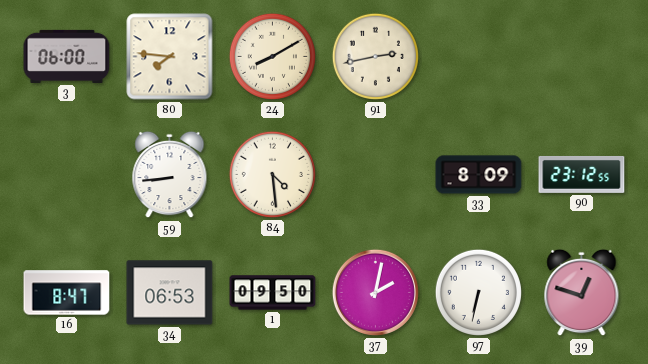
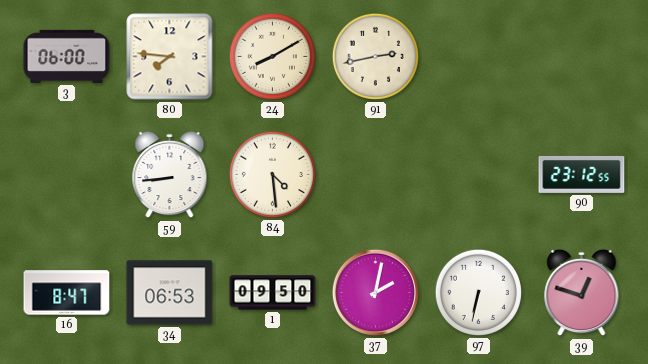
33: 8:09 -> none (479, 175)
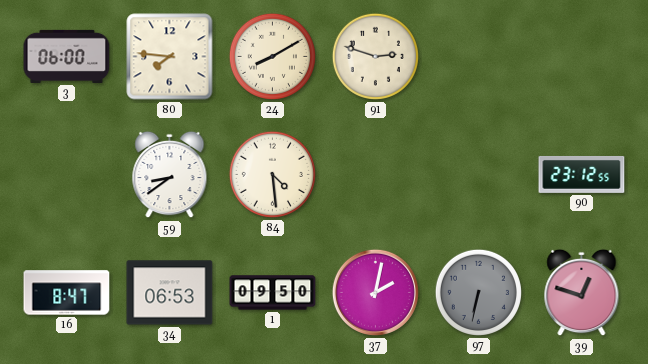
91: 2:43 -> 2:48 (375, 56)
59: 8:44 -> 8:39 (170, 175)
97 dial: white -> grey (478, 292)
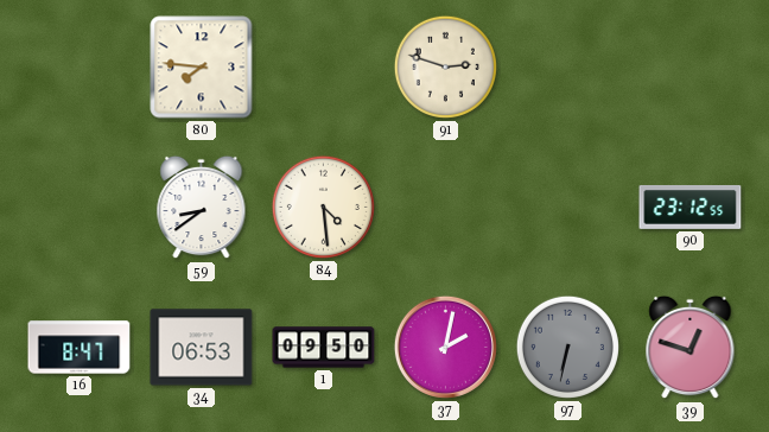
3: 06:00 -> none (67, 56)
24: 8:10 -> none (272, 56)
